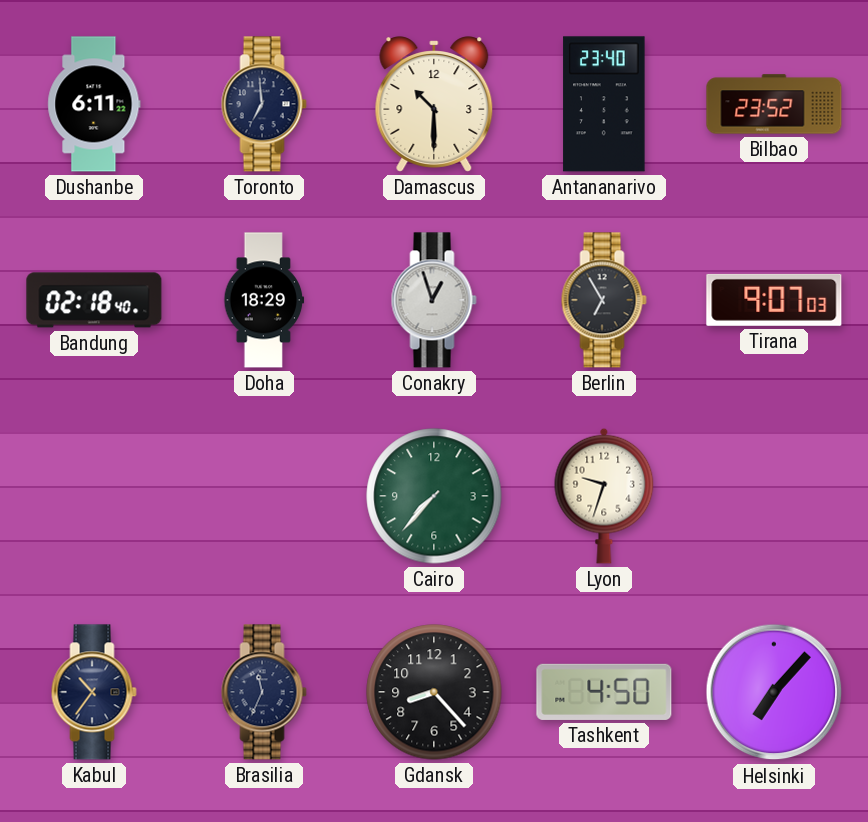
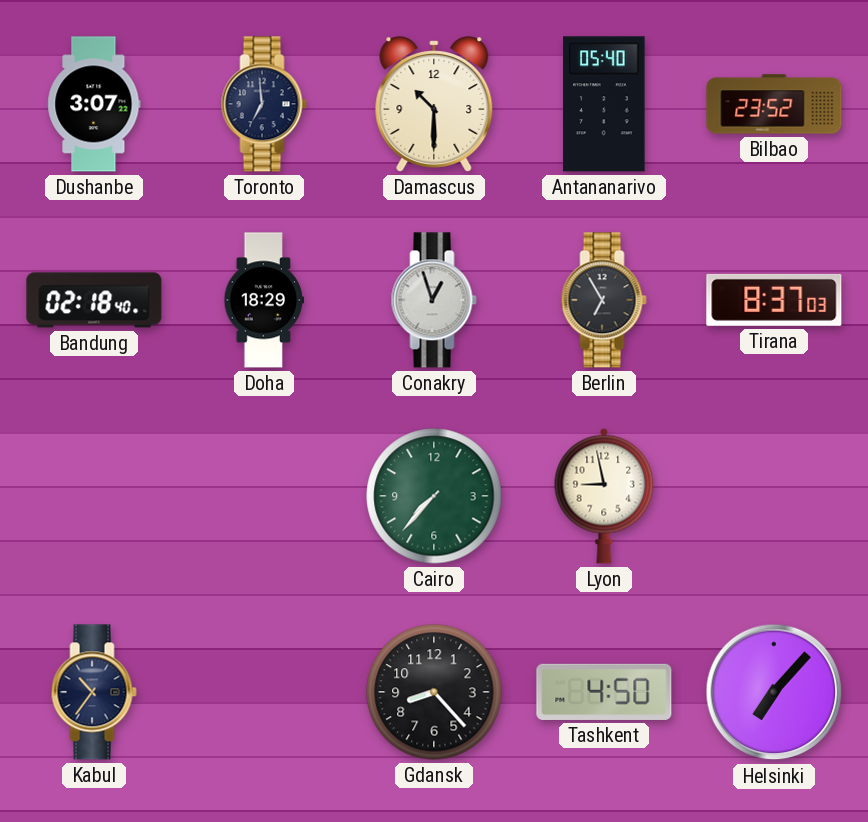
Dushanbe: 6:11 -> 3:07 (94, 104)
Antananarivo: 23:40 -> 05:40 (604, 104)
Tirana: 9:07 -> 8:37 (774, 300)
Lyon: 9:33 -> 8:58 (604, 496)
Brasilia: 11:34 -> none (264, 692)
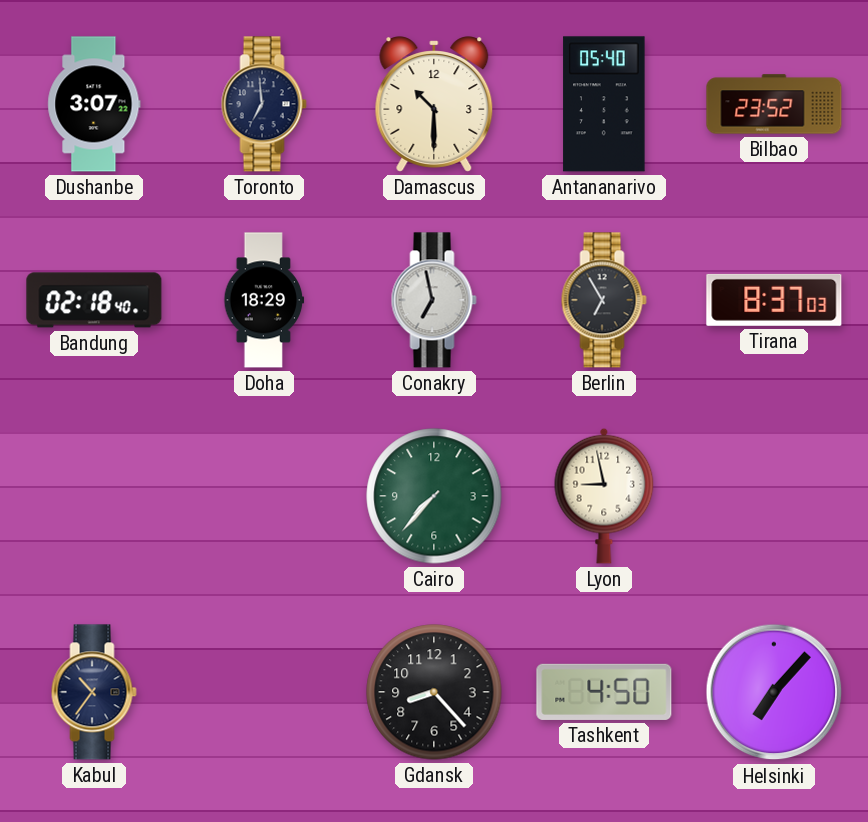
Conakry: 12:57 -> 6:58 (434, 300)
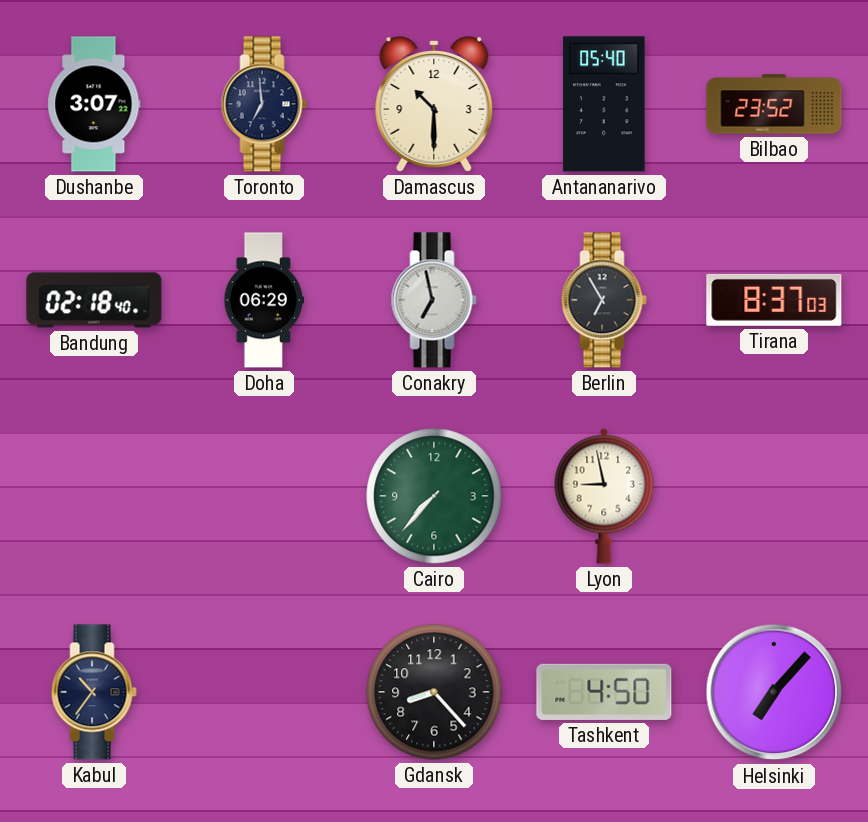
Doha: 18:29 -> 06:29 (264, 300)
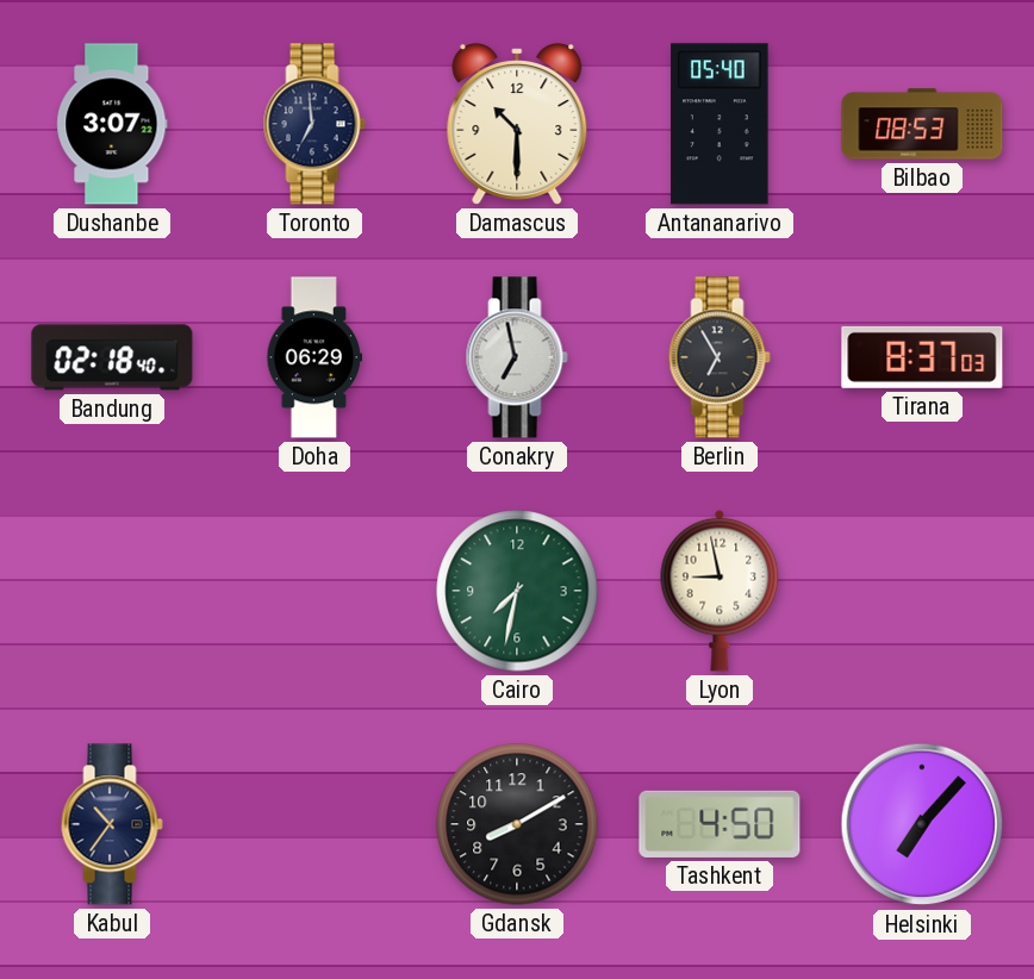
Bilbao: 23:52 -> 08:53 (922, 124)
Cairo: 7:37 -> 7:32 (517, 591)
Gdansk: 8:23 -> 8:10 (517, 824)
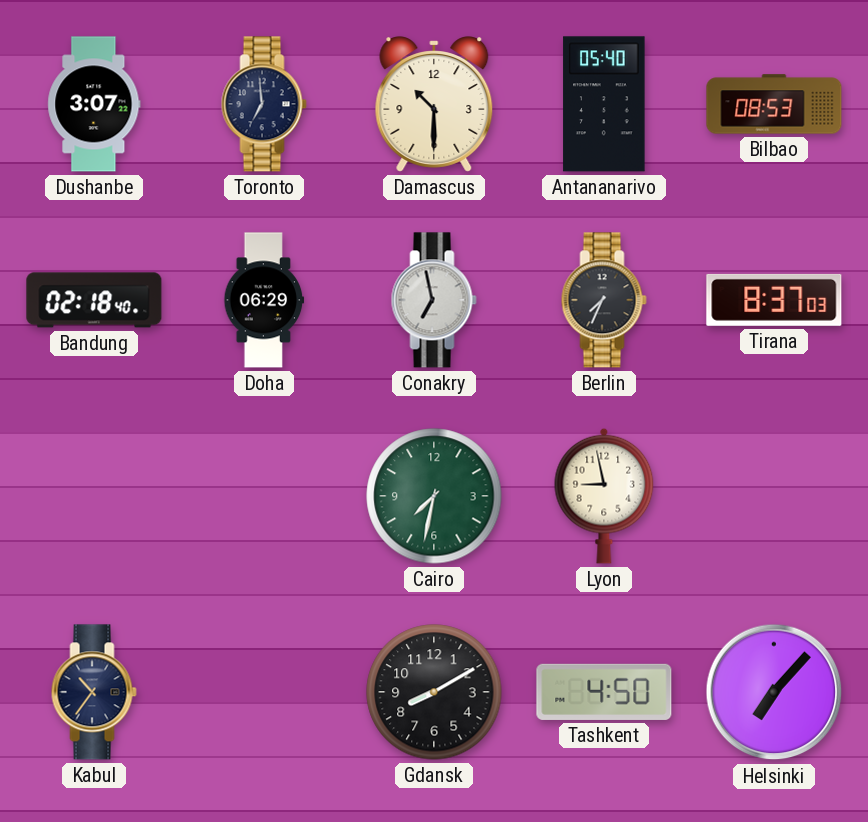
Berlin: 6:55 -> 7:34 (604, 300)
